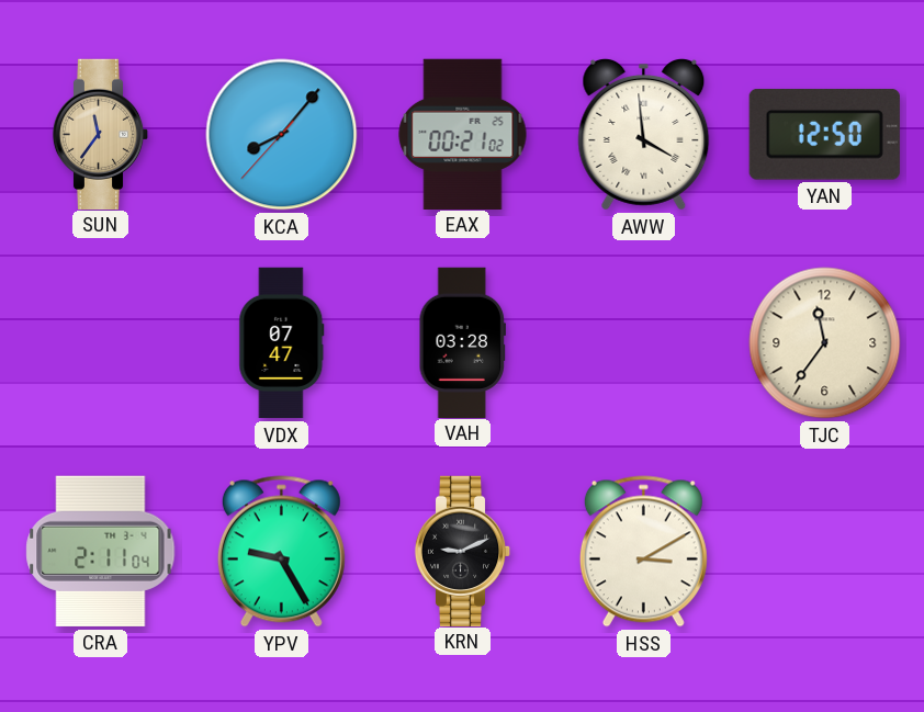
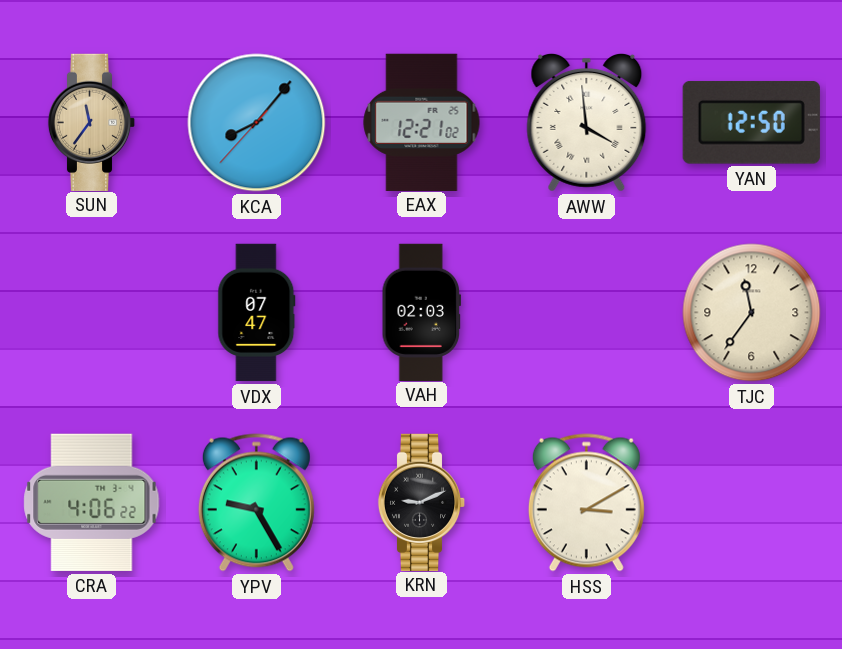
EAX: 00:21 -> 12:21 (422, 122)
VAH: 03:28 -> 02:03 (421, 312)
CRA: 2:11 -> 4:06 (92, 502)
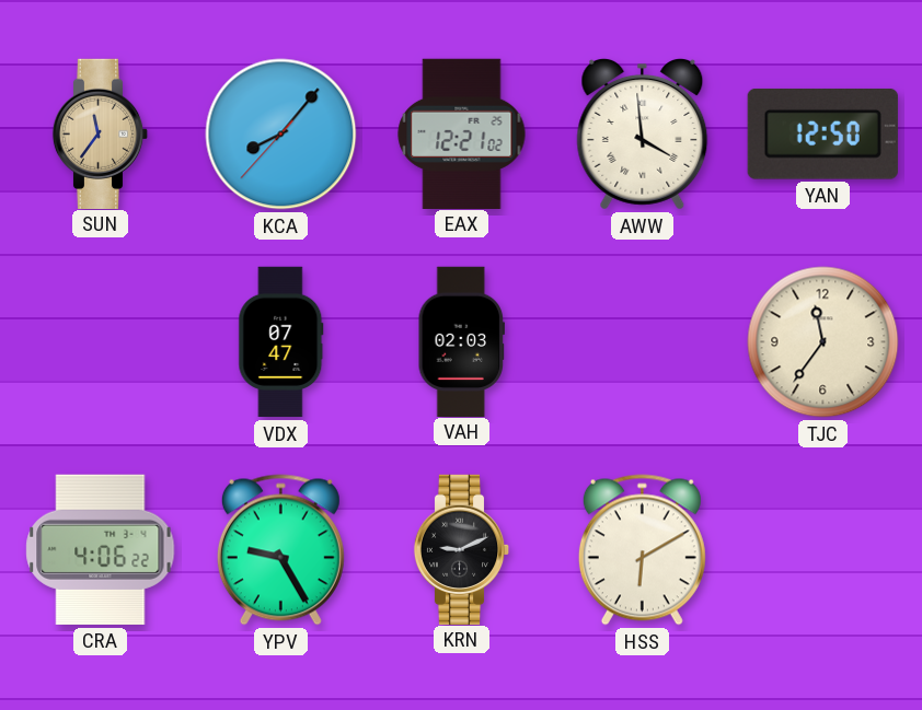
HSS: 3:10 -> 6:10 (642, 550)
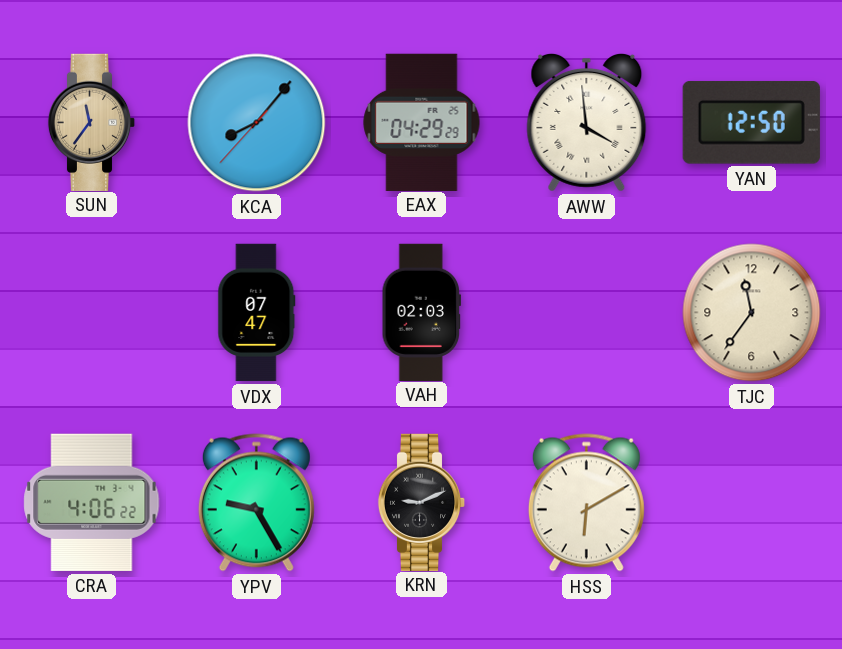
EAX: 12:21 -> 04:29 (422, 122)
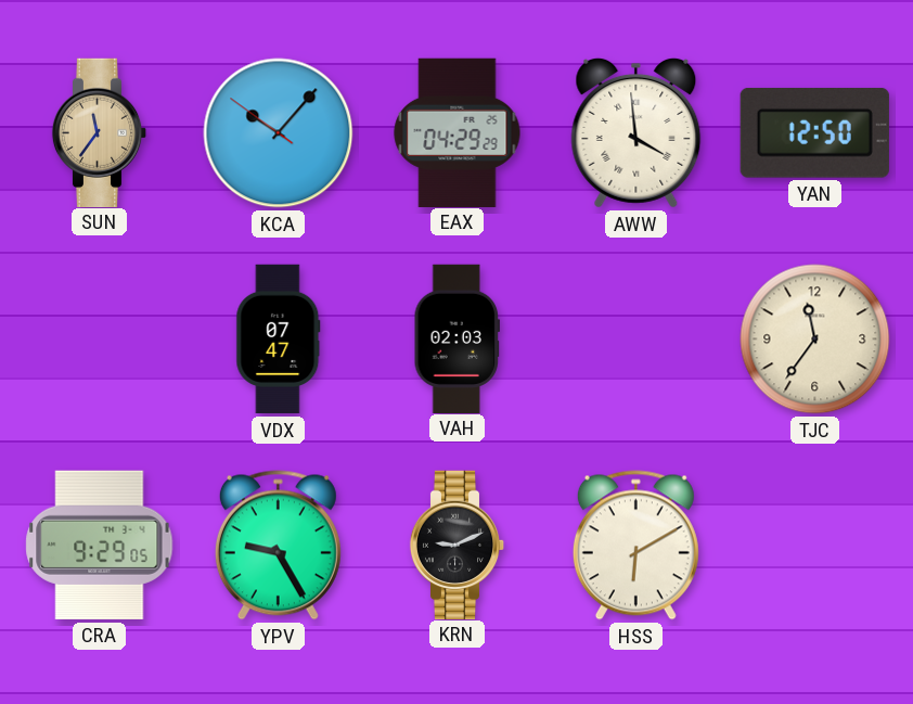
KCA: 8:06 -> 10:06 (279, 133)
CRA: 4:06 -> 9:29 (100, 545)
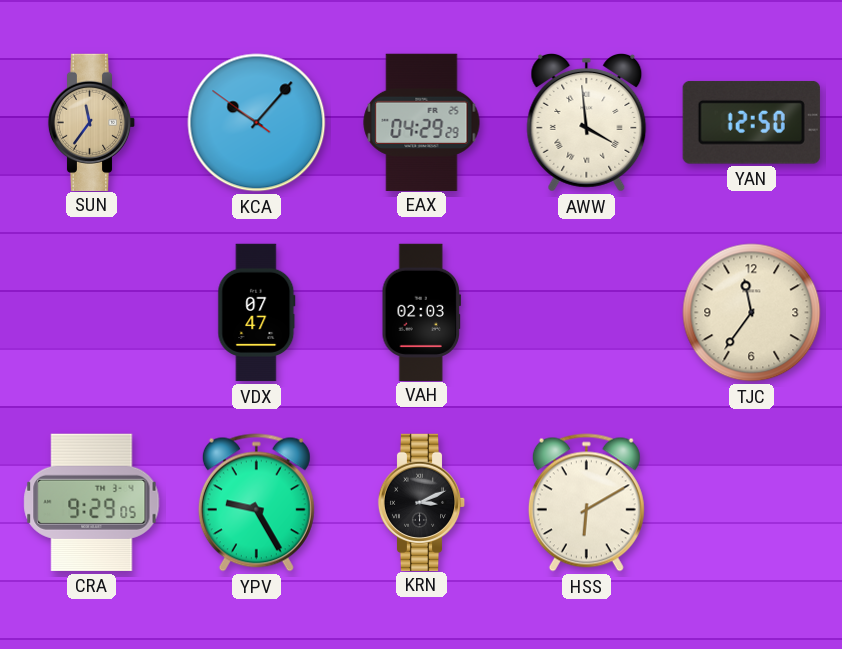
KRN: 9:11 -> 3:11 (422, 502)
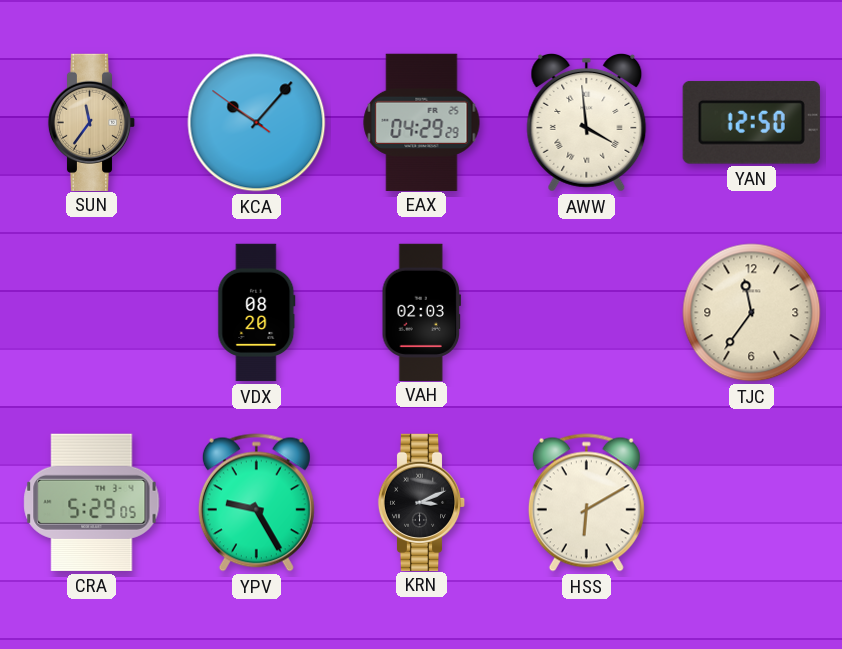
VDX: 07:47 -> 08:20 (257, 313)
CRA: 9:29 -> 5:29 (92, 502)
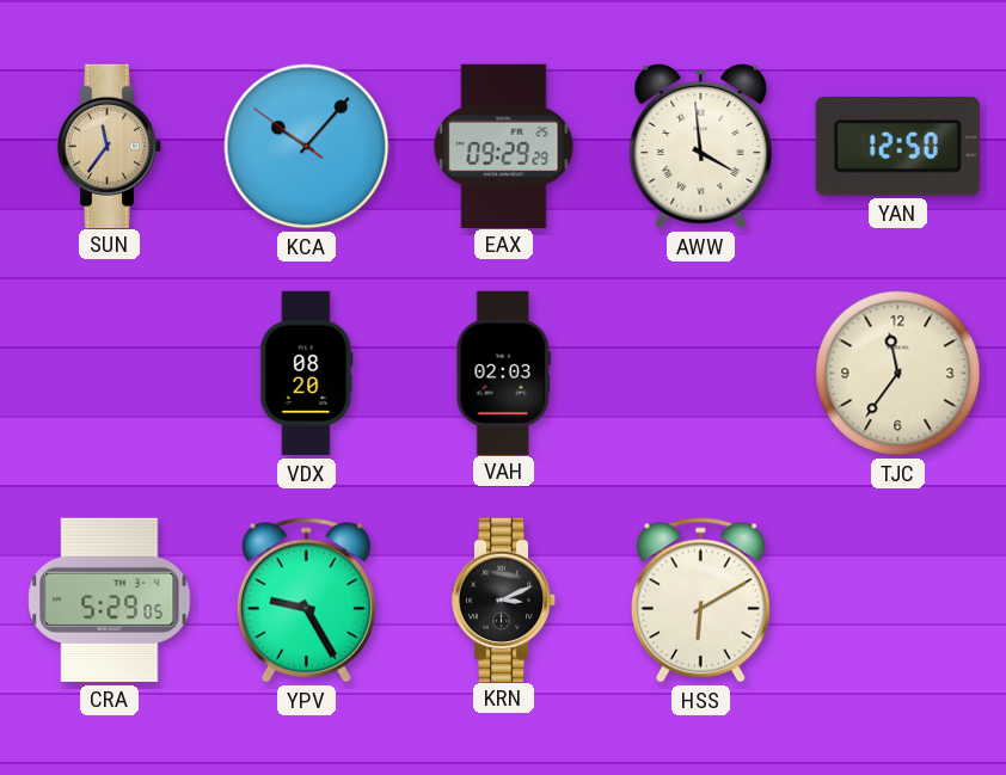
EAX: 04:29 -> 09:29 (504, 146)
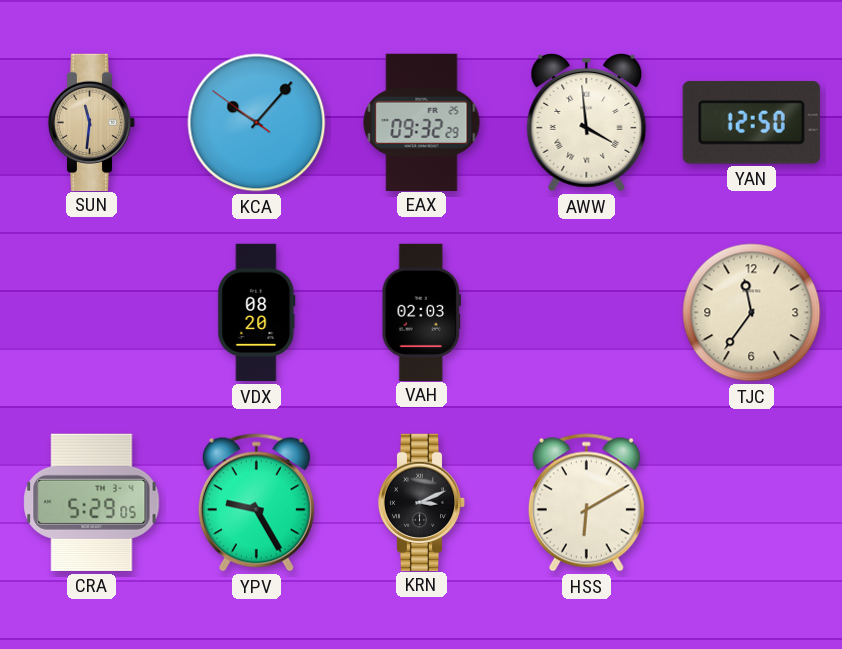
SUN: 11:36 -> 11:31 (92, 122)
EAX: 09:29 -> 09:32 (422, 122)
